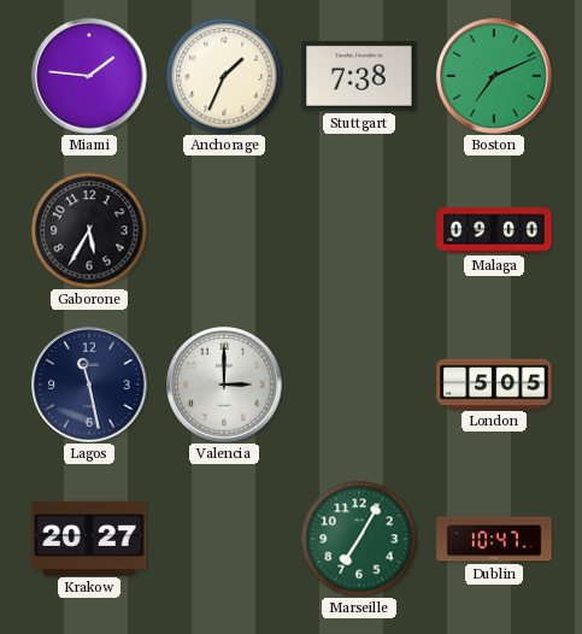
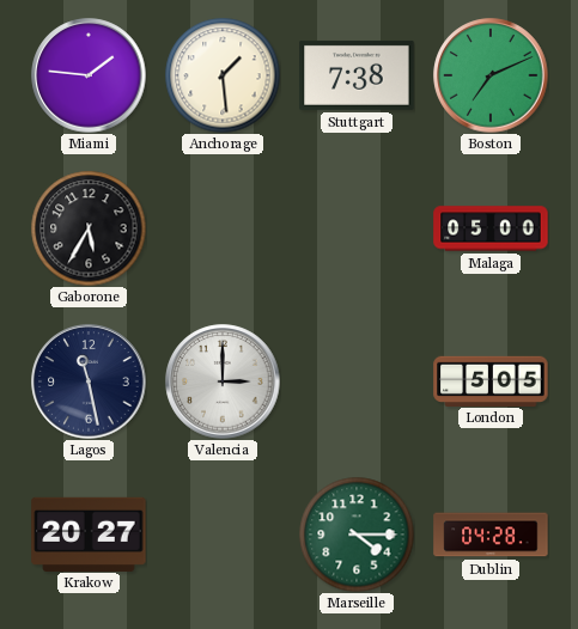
Anchorage: 1:34 -> 1:29 (223, 75)
Malaga: 09:00 -> 05:00 (491, 228)
Marseille: 7:05 -> 4:15 (357, 535)
Dublin: 10:47 -> 04:28 (491, 535)
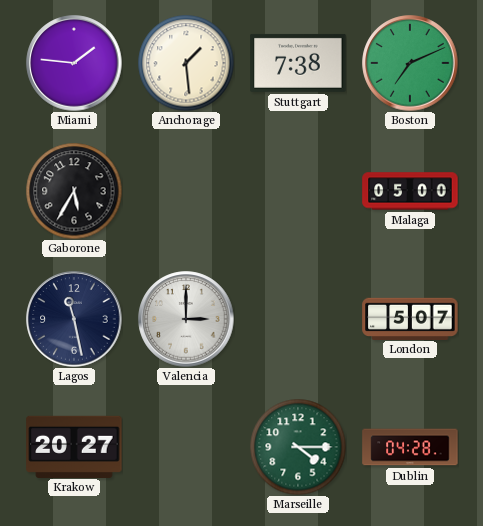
London: 5:05 -> 5:07 (410, 318)
